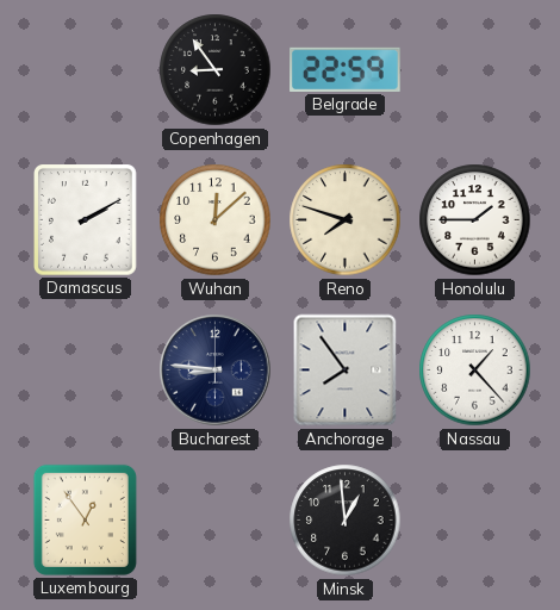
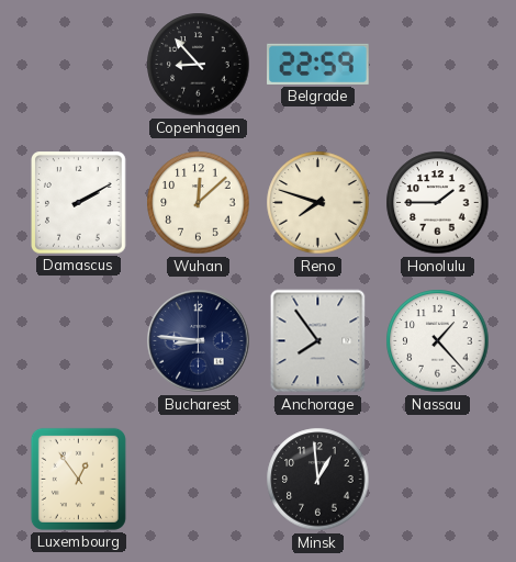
Copenhagen: 8:54 -> 8:53 (199, 65)
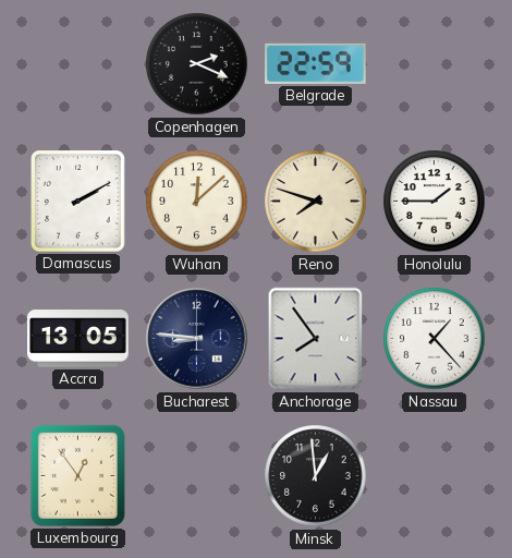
Copenhagen: 8:53 -> 2:19 (197, 64)
Accra: none -> 13:05 (78, 339)
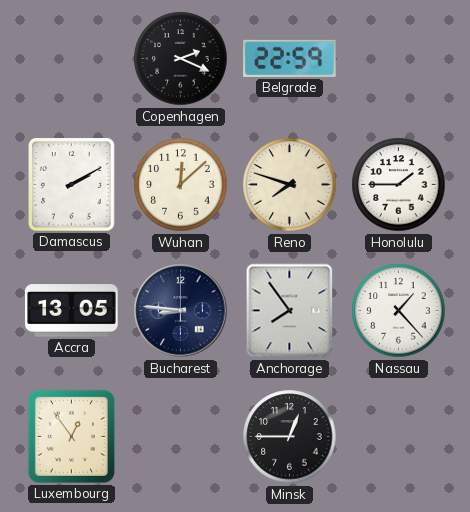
Minsk: 12:59 -> 12:45 (290, 437)
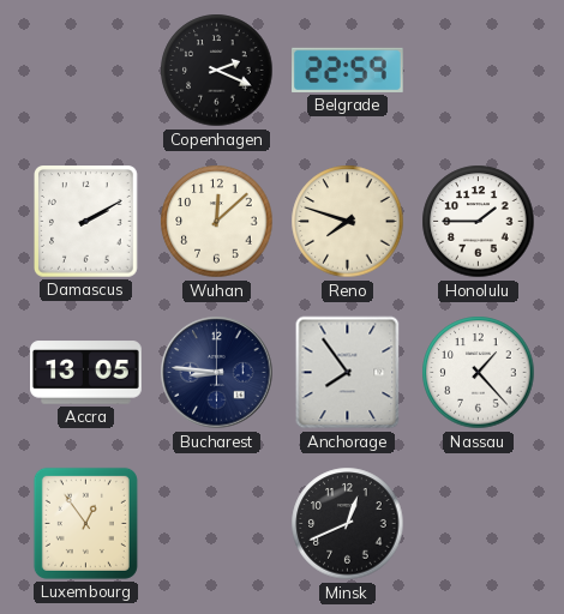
Minsk: 12:45 -> 12:41 (348, 524)
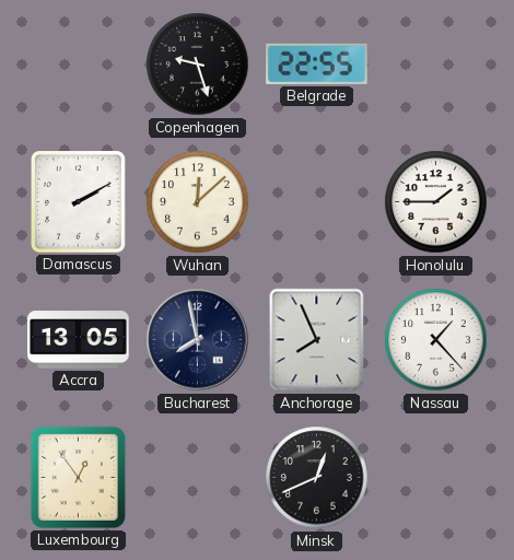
Copenhagen: 2:19 -> 9:27 (198, 65)
Belgrade: 22:59 -> 22:55 (317, 63)
Reno: 7:48 -> none (348, 222)
Bucharest: 8:46 -> 7:58 (198, 340)
Anchorage: 7:54 -> 7:56 (317, 340)
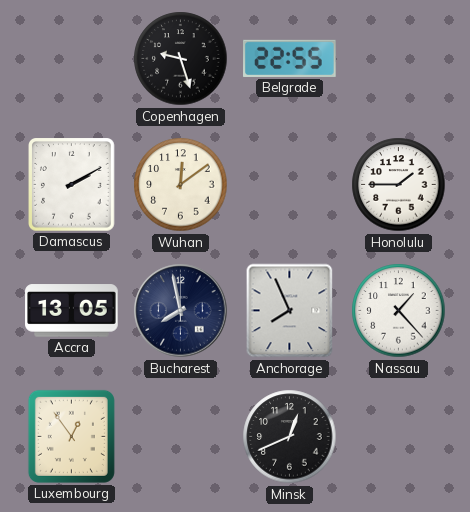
Wuhan: 12:08 -> 12:09 (181, 185)
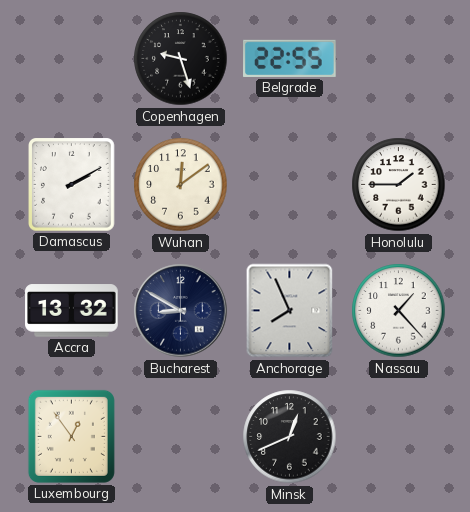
Accra: 13:05 -> 13:32 (72, 311)
Bucharest: 7:58 -> 8:50 (181, 311)
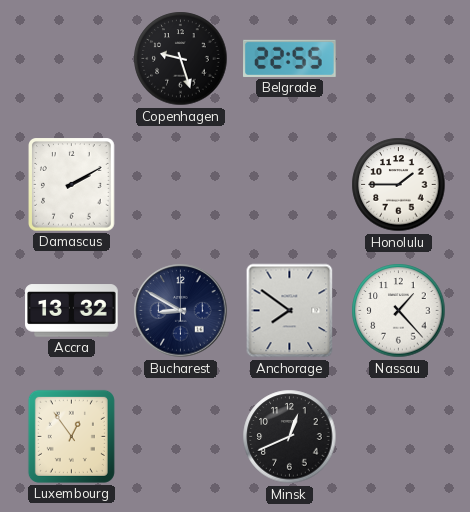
Wuhan: 12:09 -> none (181, 185)
Anchorage: 7:56 -> 7:51 (290, 311)
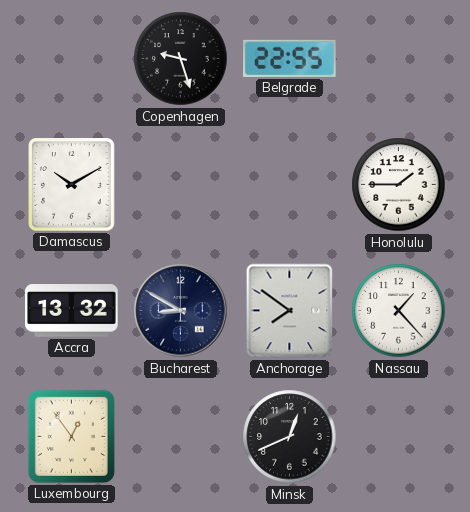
Damascus: 2:10 -> 10:10 (72, 185)
